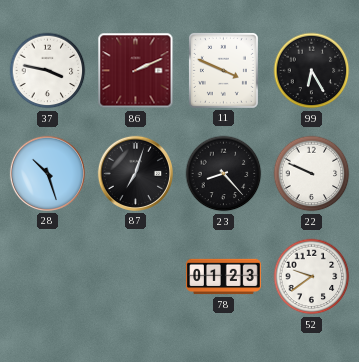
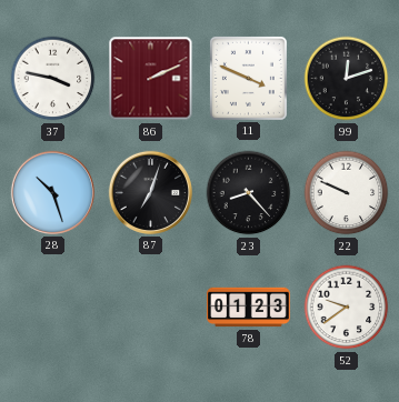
99: 6:25 -> 12:12 (347, 79)
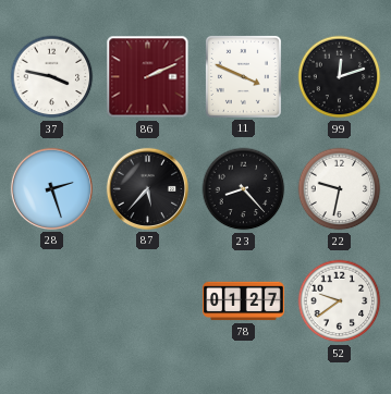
28: 10:27 -> 2:27 (51, 188)
87: 7:03 -> 5:37 (147, 188)
22: 9:49 -> 9:32 (340, 189)
78: 01:23 -> 01:27 (244, 301)
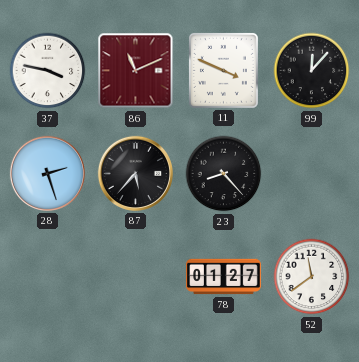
86: 2:11 -> 11:11 (136, 71)
99: 12:12 -> 12:07 (312, 71)
22: 9:32 -> none (340, 189)
52: 9:39 -> 11:39 (312, 277)
